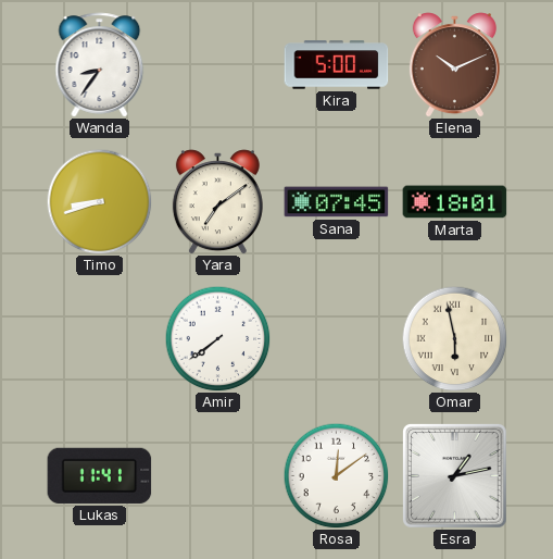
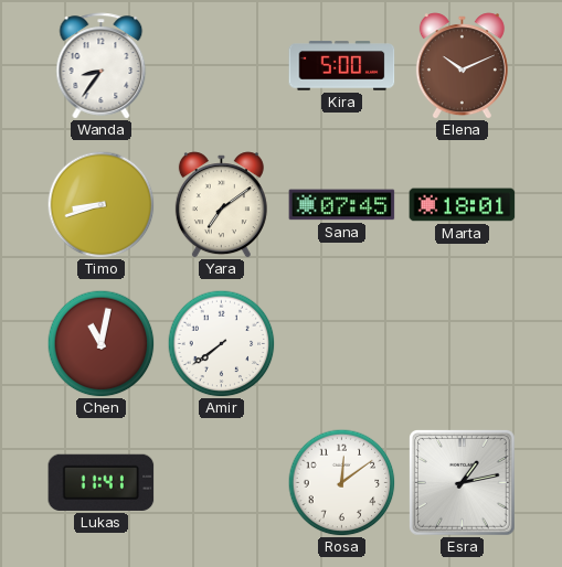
Chen: none -> 11:02 (100, 343)
Omar: 5:58 -> none (454, 338)
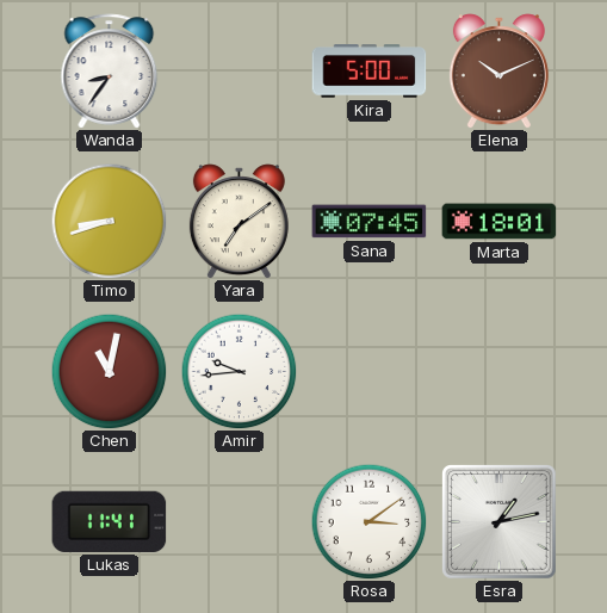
Amir: 7:39 -> 9:44 (239, 371)
Rosa: 12:09 -> 3:09 (368, 521)
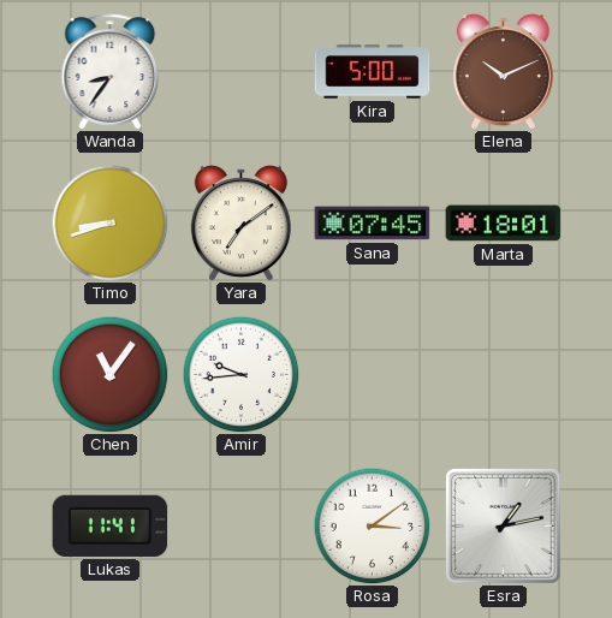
Chen: 11:02 -> 11:06 (109, 374)
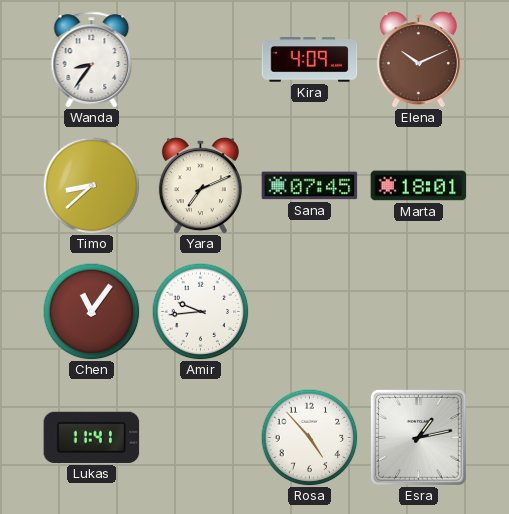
Kira: 5:00 -> 4:09 (310, 60)
Timo: 8:42 -> 8:38 (91, 185)
Yara: 7:09 -> 7:11 (200, 186)
Rosa: 3:09 -> 4:53 (309, 437)
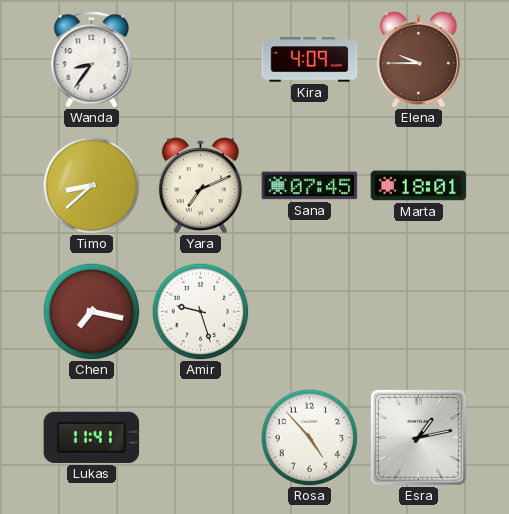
Elena: 10:11 -> 9:45 (418, 60)
Chen: 11:06 -> 7:17 (91, 311)
Amir: 9:44 -> 9:27 (200, 311)
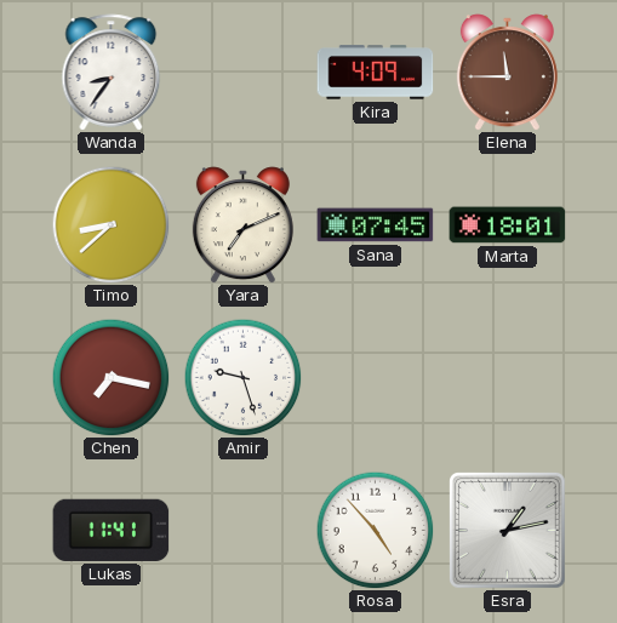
Elena: 9:45 -> 11:45 (507, 73)
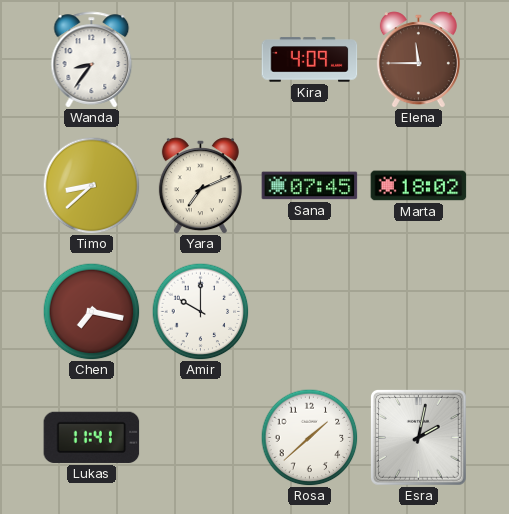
Marta: 18:01 -> 18:02 (419, 186)
Amir: 9:27 -> 10:00 (200, 311)
Rosa: 4:53 -> 1:38 (309, 437)
Esra: 1:13 -> 2:02 (419, 438)
